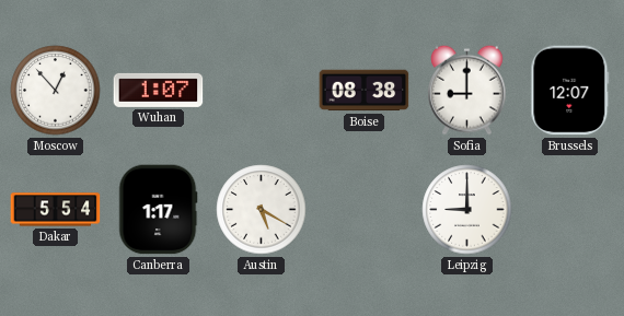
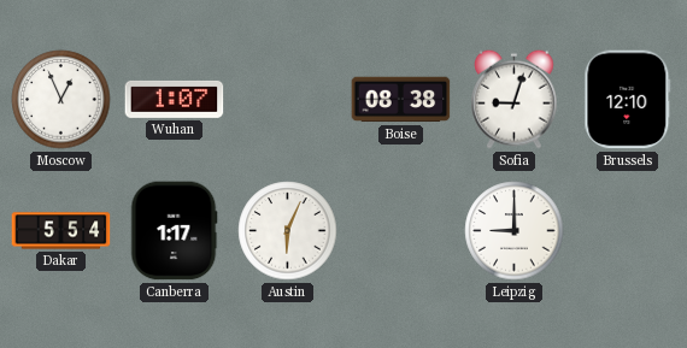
Moscow: 12:53 -> 12:56 (61, 100)
Sofia: 9:00 -> 9:03 (515, 99)
Brussels: 12:07 -> 12:10 (628, 100)
Austin: 5:20 -> 6:04 (288, 231)
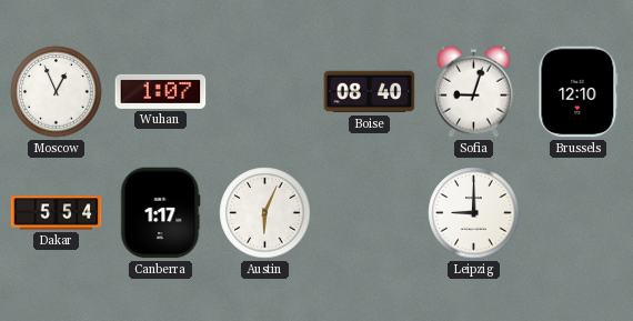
Boise: 08:38 -> 08:40 (370, 92)
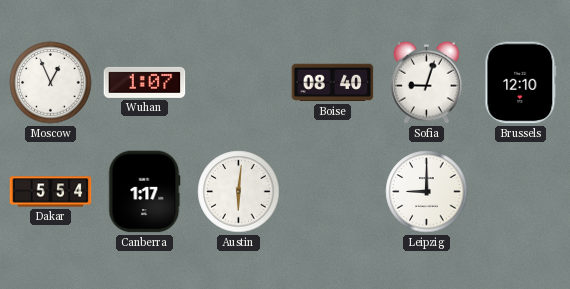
Austin: 6:04 -> 6:01 (239, 192)
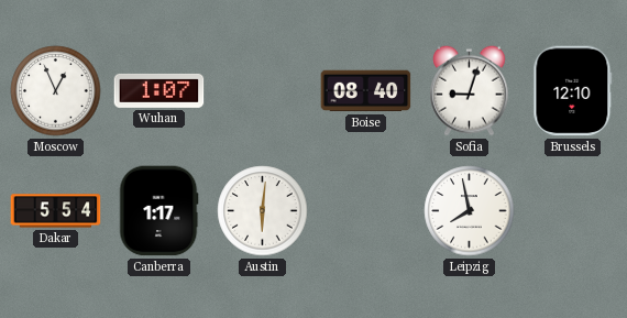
Leipzig: 9:00 -> 7:58 (470, 211)
